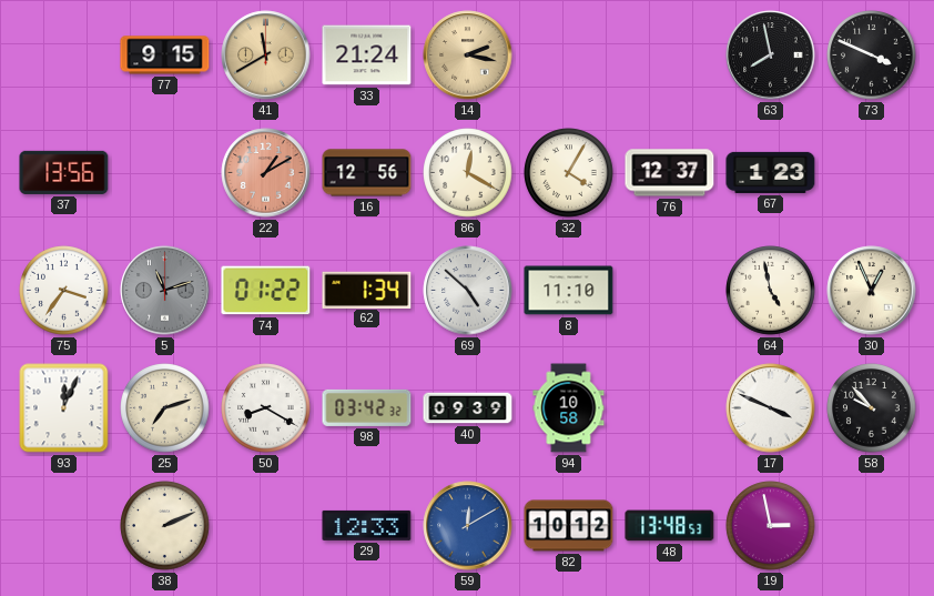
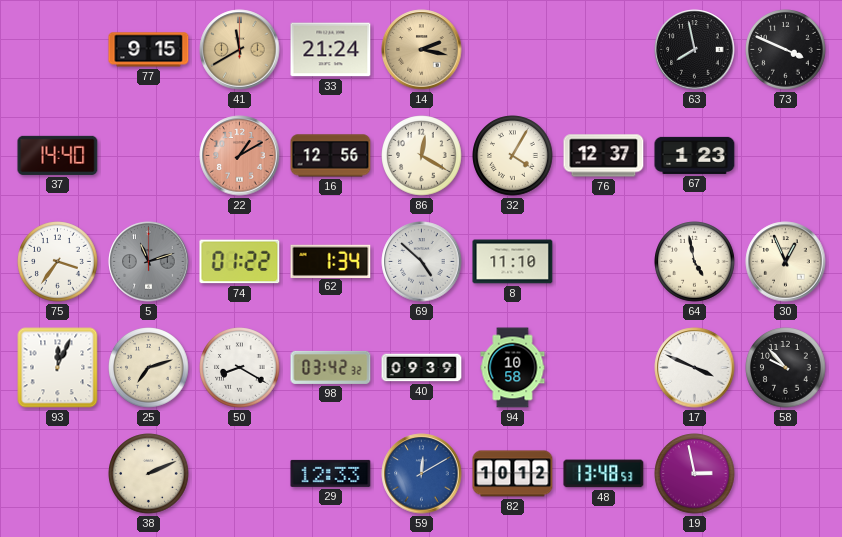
37: 13:56 -> 14:40 (58, 155)
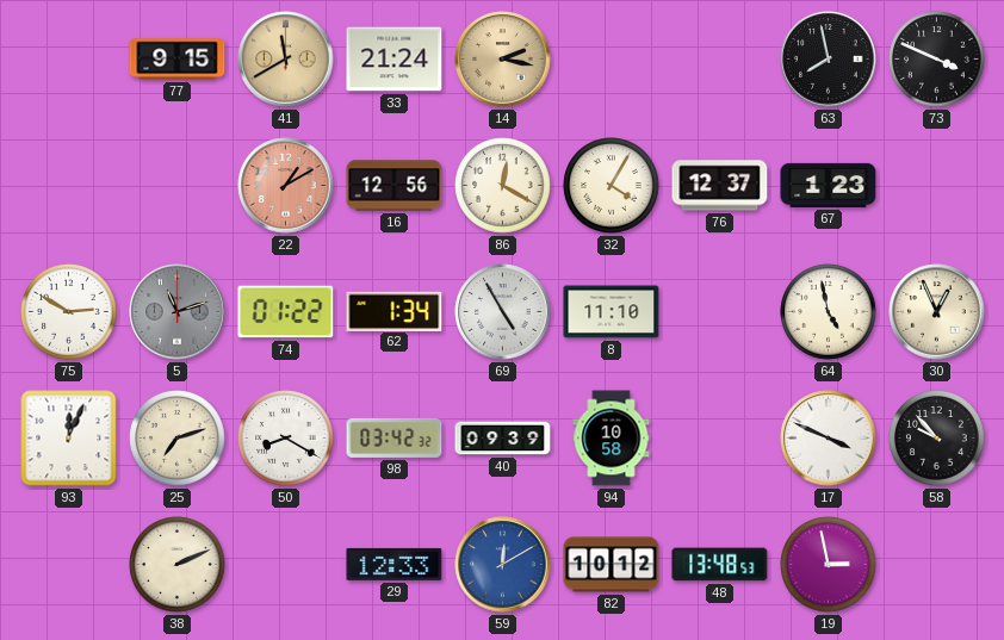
37: 14:40 -> none (58, 155)
75: 3:36 -> 2:50 (69, 312)
69: 4:52 -> 4:55 (503, 312)
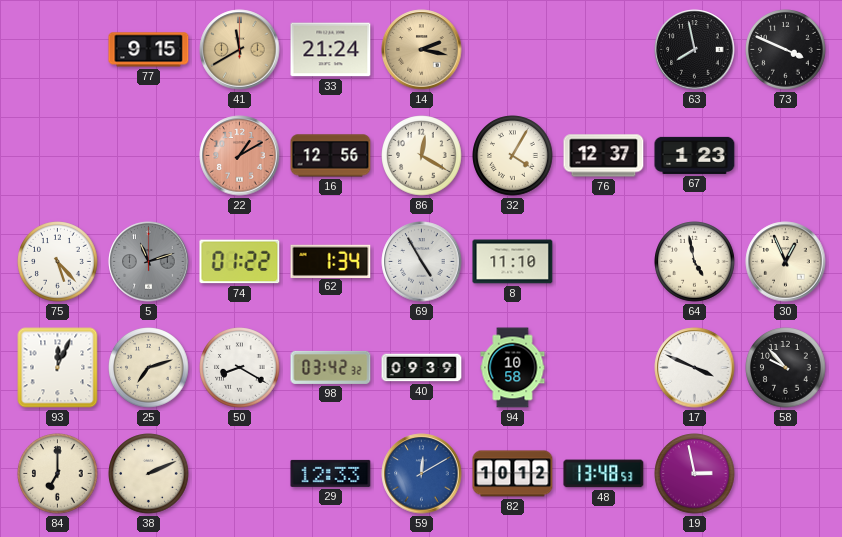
75: 2:50 -> 5:23 (58, 262)
84: none -> 7:00 (58, 474)
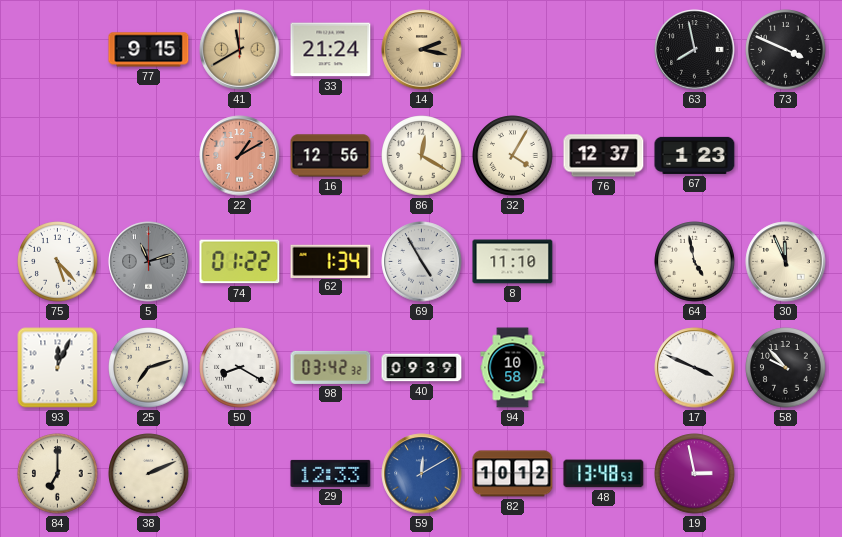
30: 12:56 -> 11:56 (786, 262)
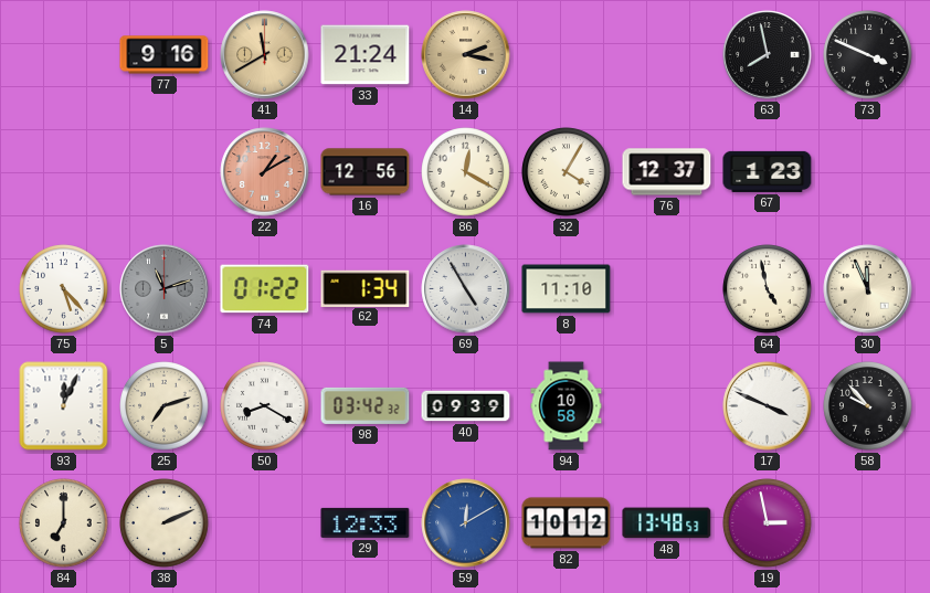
77: 9:15 -> 9:16 (165, 55)
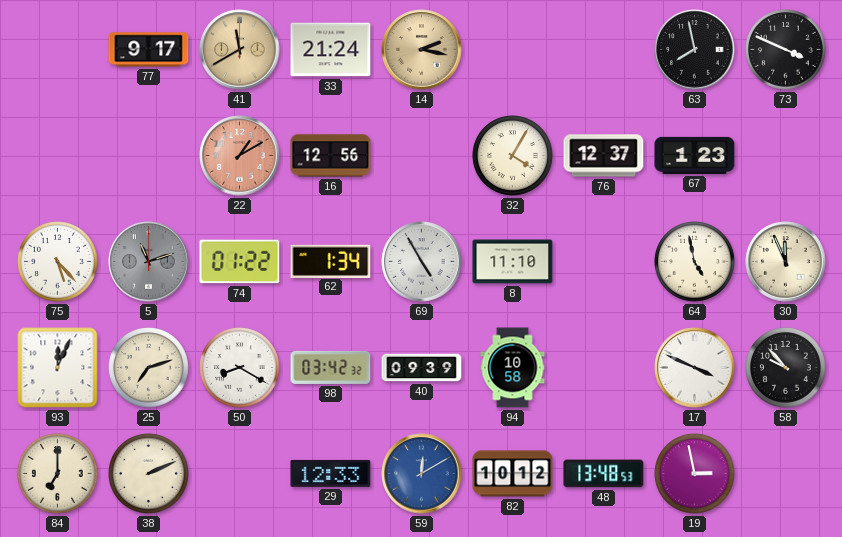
77: 9:16 -> 9:17 (149, 50)
86: 12:20 -> none (466, 172)
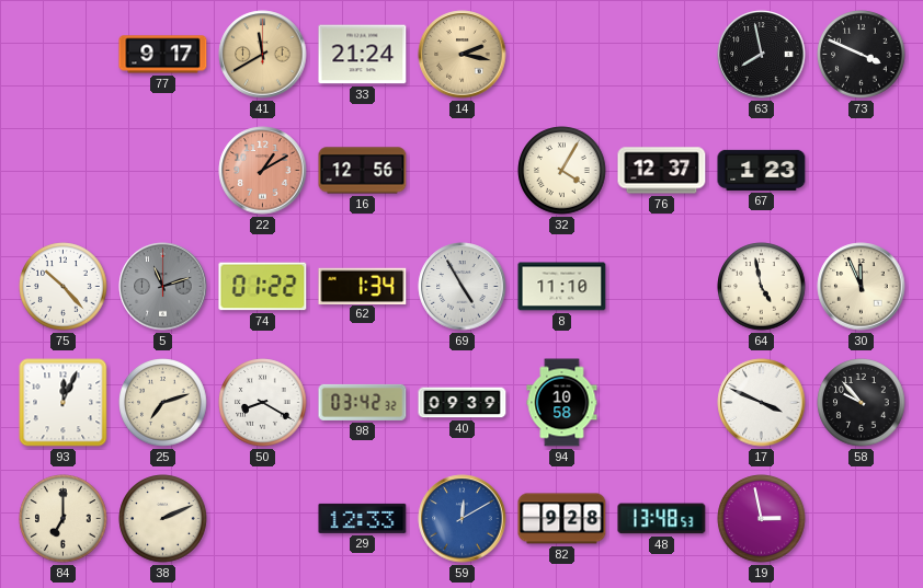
75: 5:23 -> 10:23 (64, 287)
82: 10:12 -> 9:28 (562, 519)
